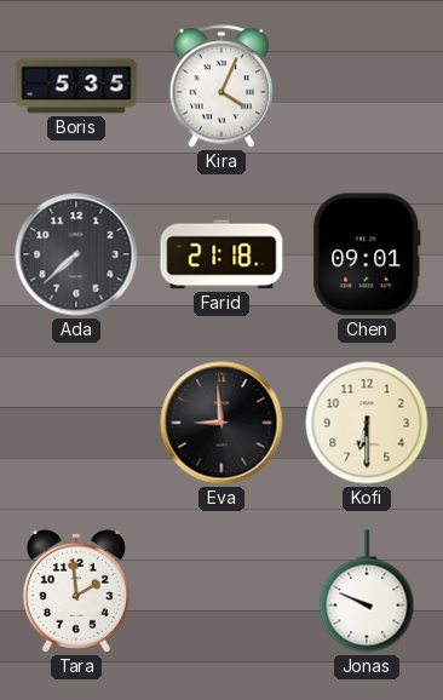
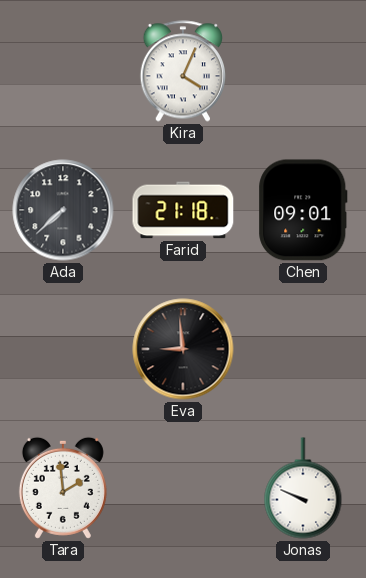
Boris: 5:35 -> none (76, 86)
Kofi: 6:30 -> none (367, 423)
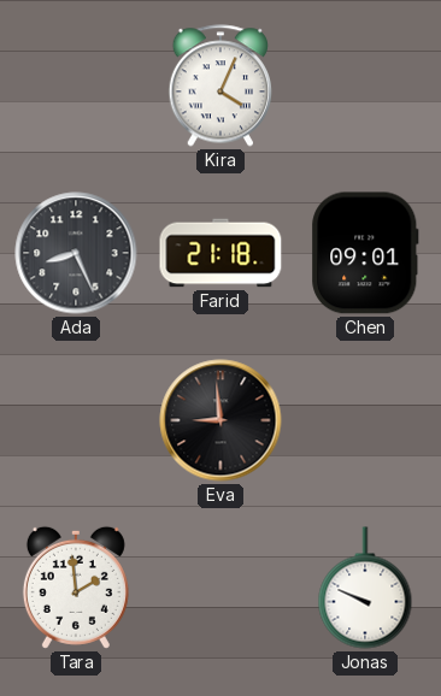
Ada: 7:38 -> 8:26 (76, 253)
